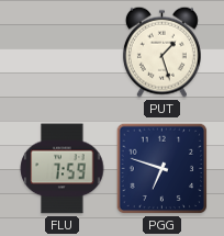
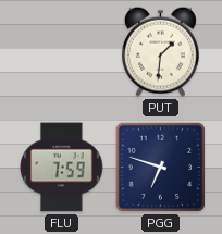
PUT: 1:27 -> 1:31 (160, 51)
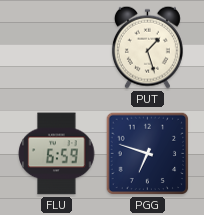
PUT: 1:31 -> 1:27 (147, 47)
FLU: 7:59 -> 6:59 (57, 154)
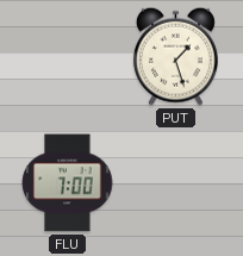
FLU: 6:59 -> 7:00 (68, 183)
PGG: 6:48 -> none (148, 154)
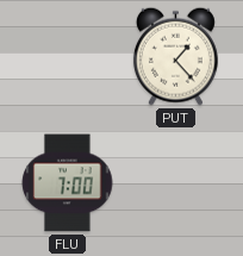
PUT: 1:27 -> 1:23 (175, 56)
